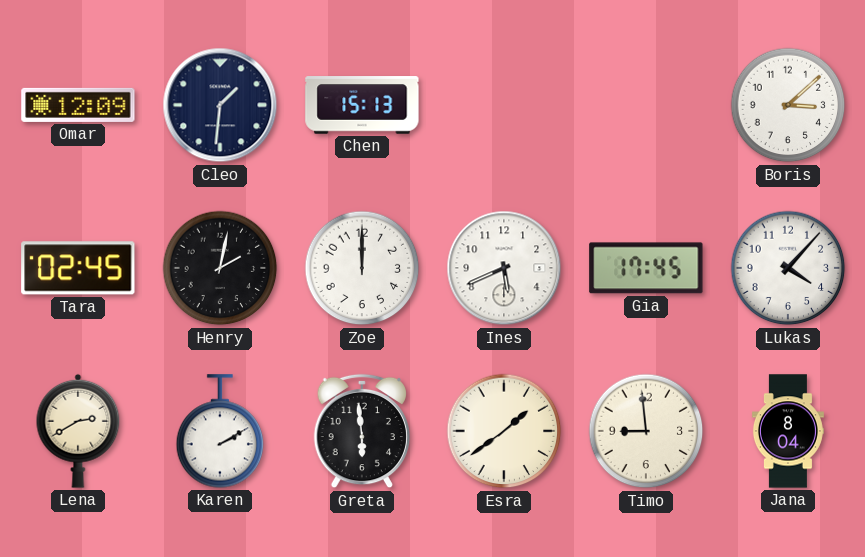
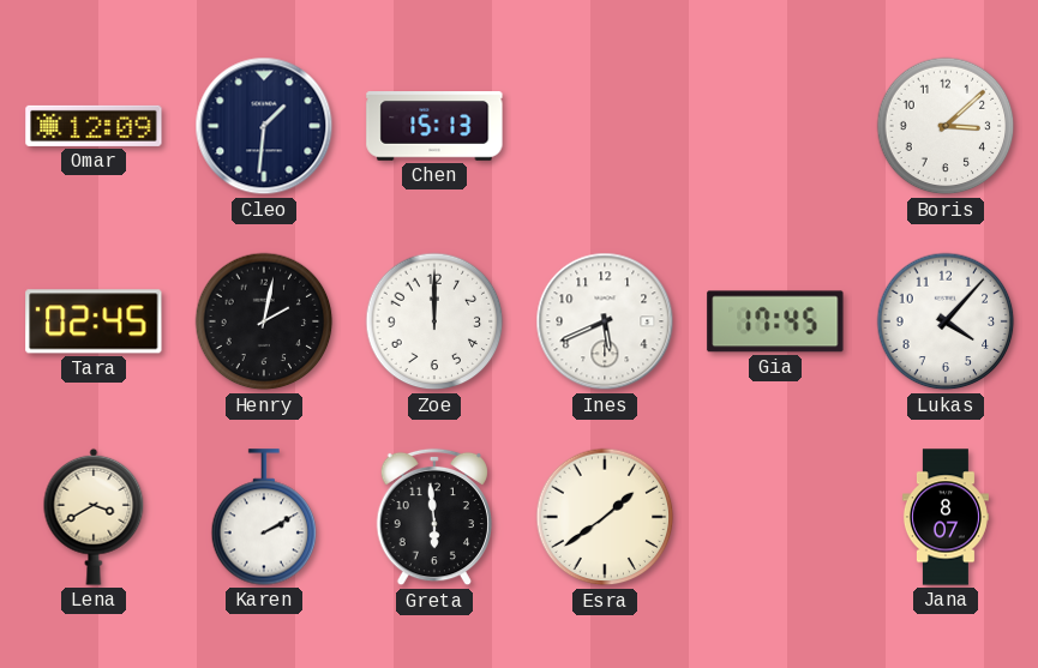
Lena: 2:40 -> 3:40 (94, 517)
Timo: 8:59 -> none (646, 431)
Jana: 8:04 -> 8:07 (946, 517)
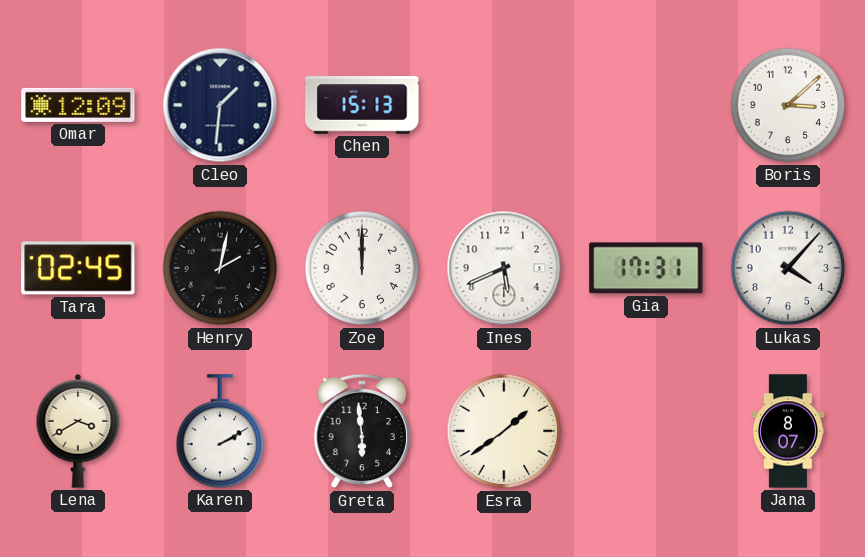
Gia: 17:45 -> 17:31 (646, 268)
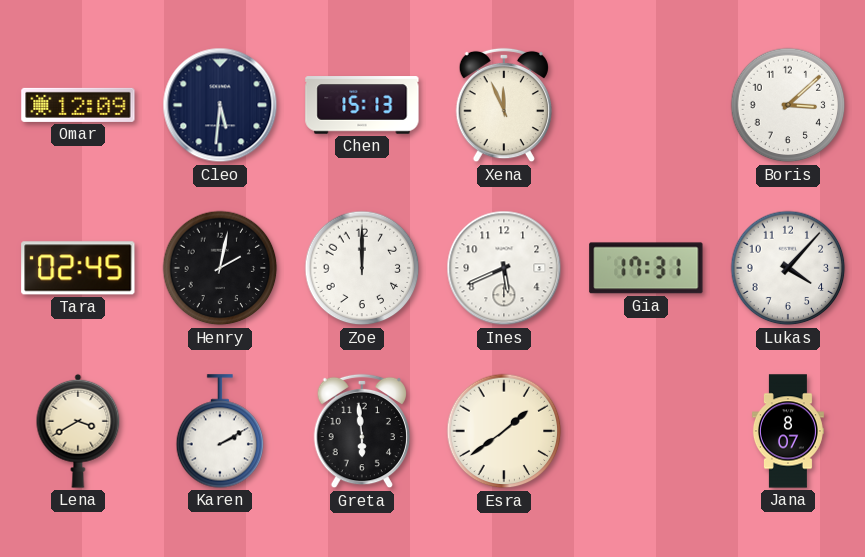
Cleo: 1:31 -> 5:31 (220, 105)
Xena: none -> 11:56 (503, 105)
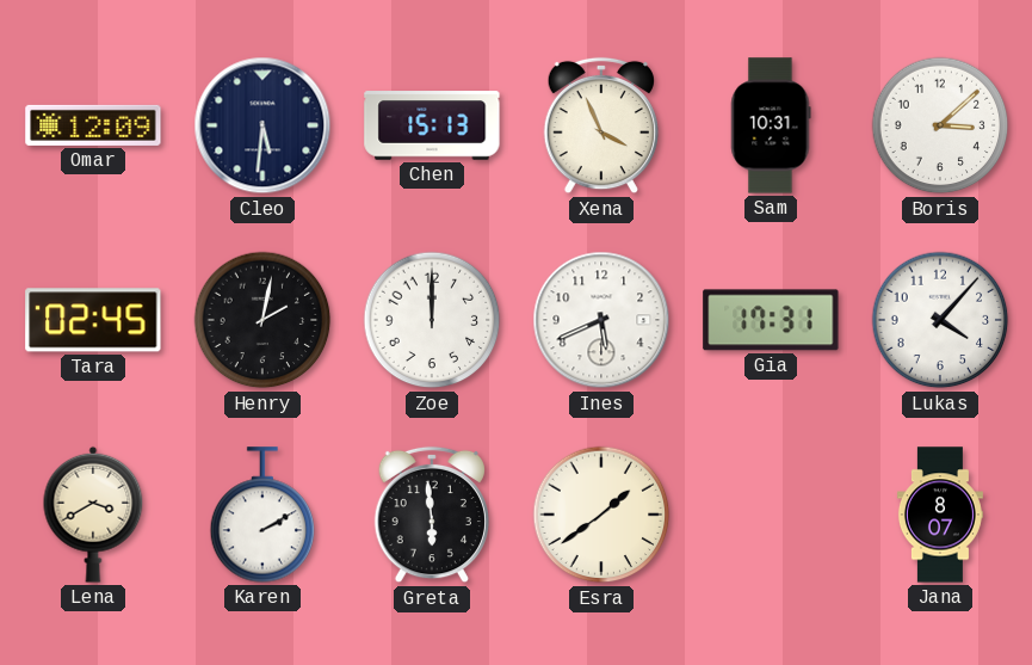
Xena: 11:56 -> 3:56 (600, 125)
Sam: none -> 10:31 (771, 125)
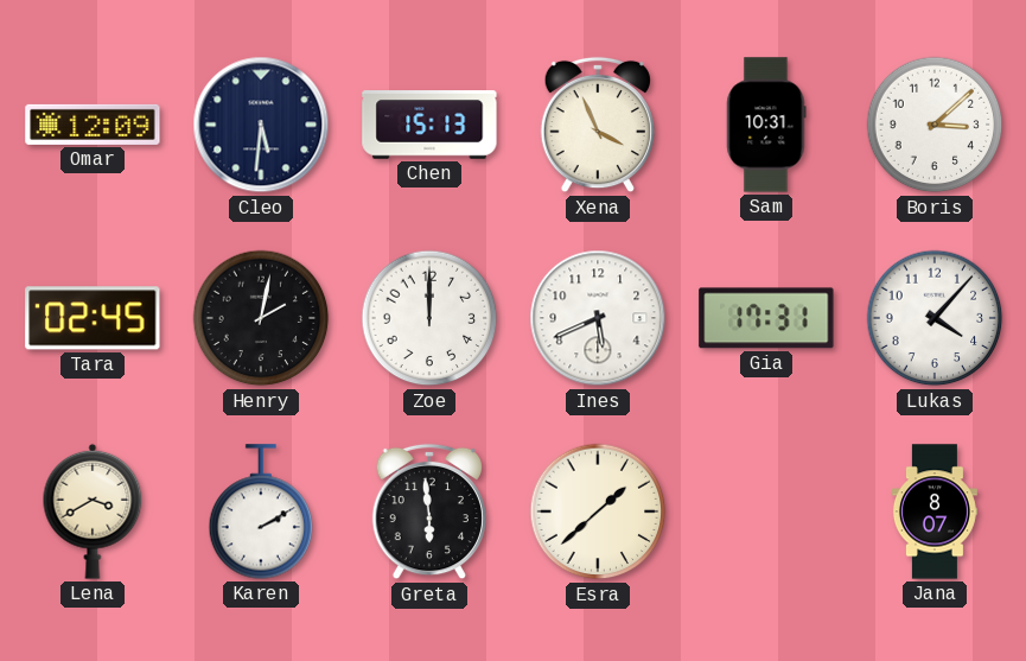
Esra: 1:39 -> 1:38 (598, 511)
